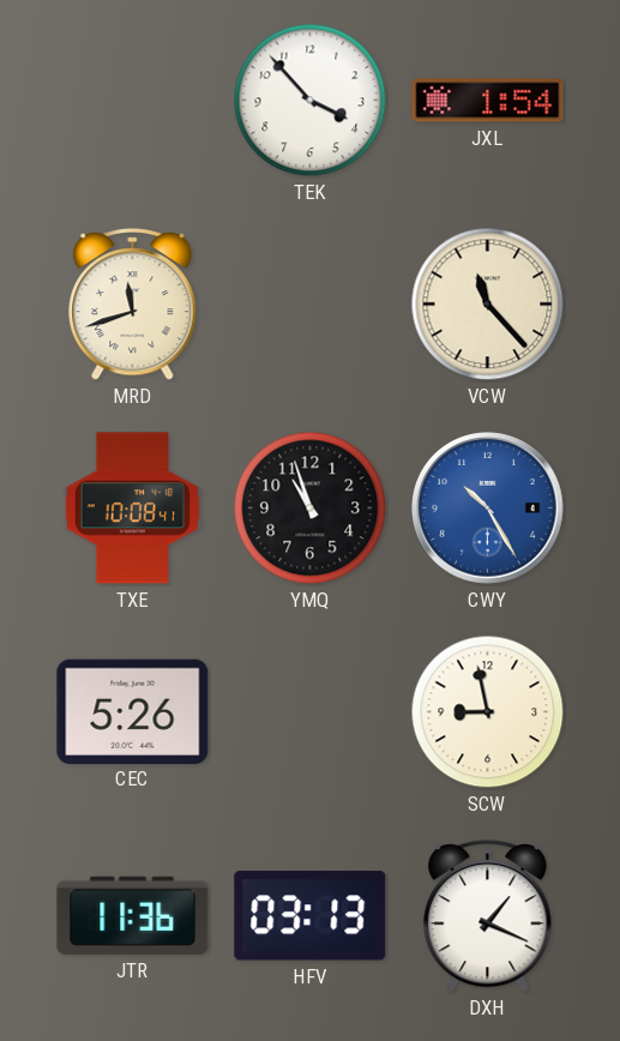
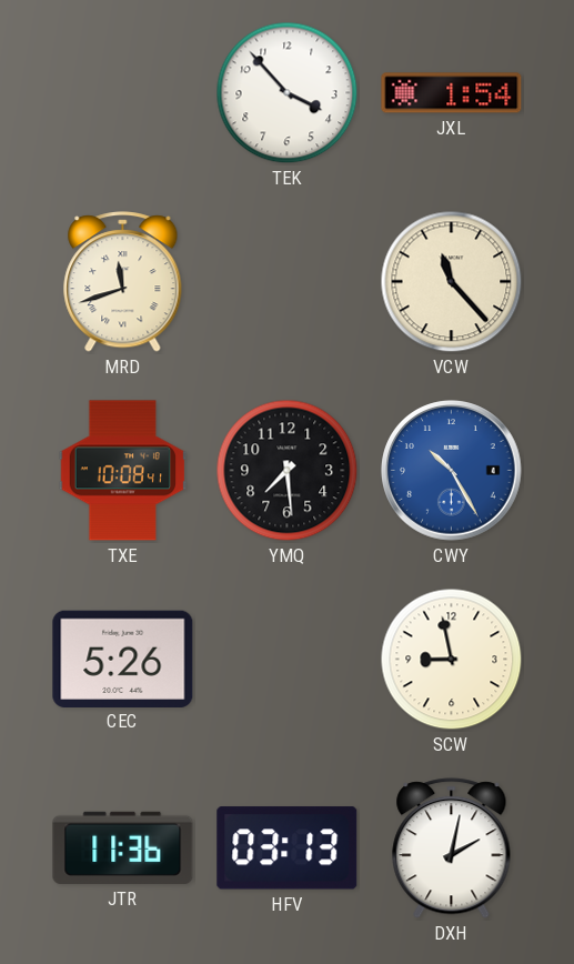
YMQ: 10:57 -> 7:29 (288, 471)
DXH: 1:19 -> 2:02 (452, 848)
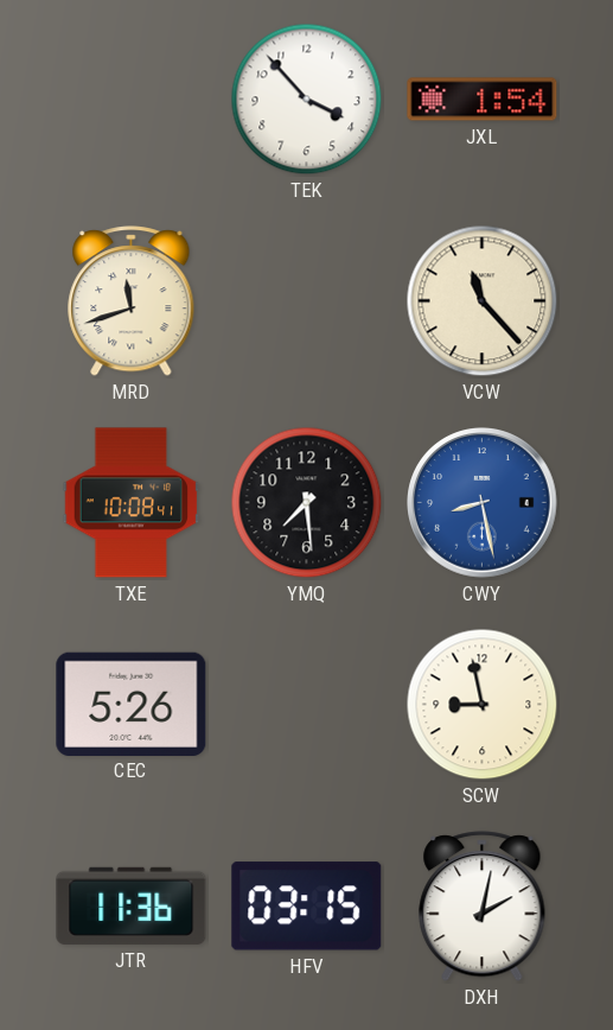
CWY: 10:25 -> 8:28 (483, 503)
HFV: 03:13 -> 03:15 (307, 907)
